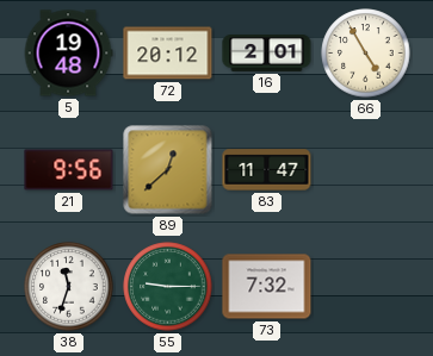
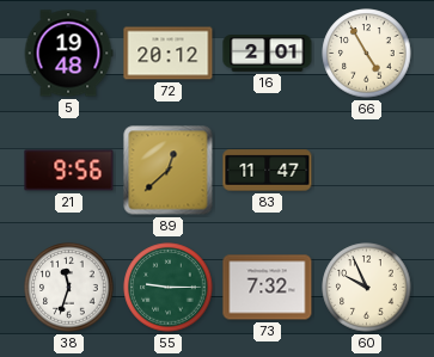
60: none -> 9:56 (367, 288)
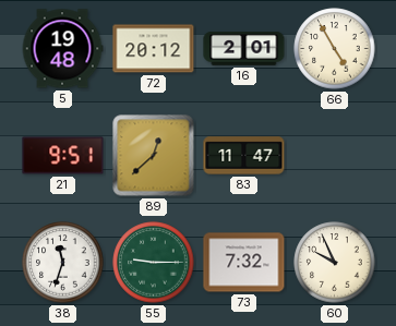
21: 9:56 -> 9:51 (63, 156)
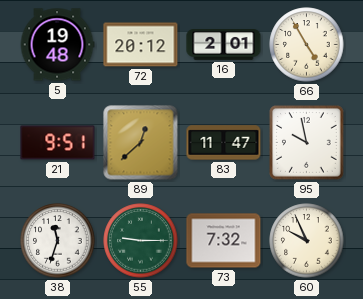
95: none -> 9:58 (307, 143)
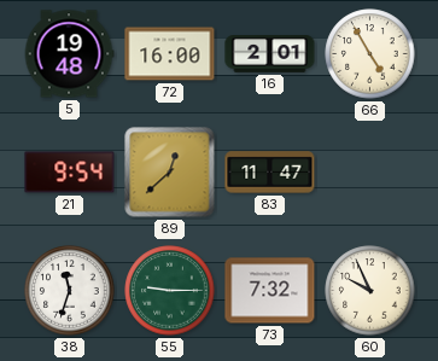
72: 20:12 -> 16:00 (170, 54)
21: 9:51 -> 9:54 (70, 173)
95: 9:58 -> none (307, 143)
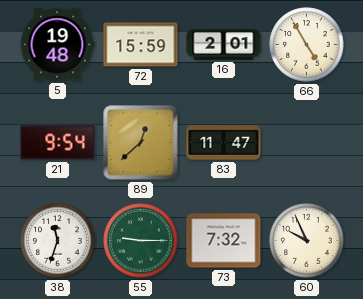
72: 16:00 -> 15:59 (141, 45)
